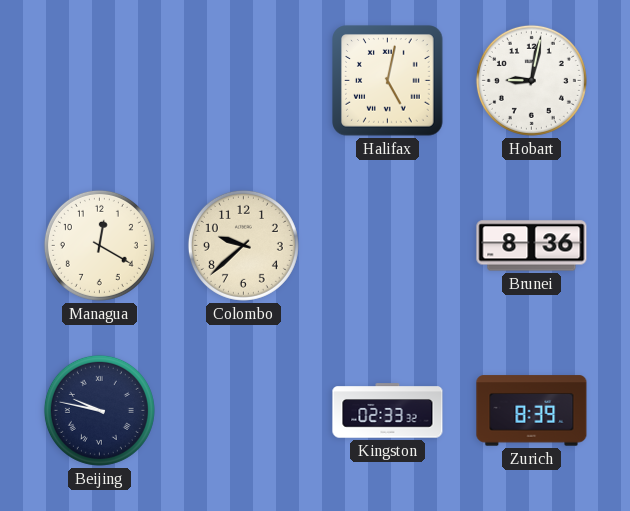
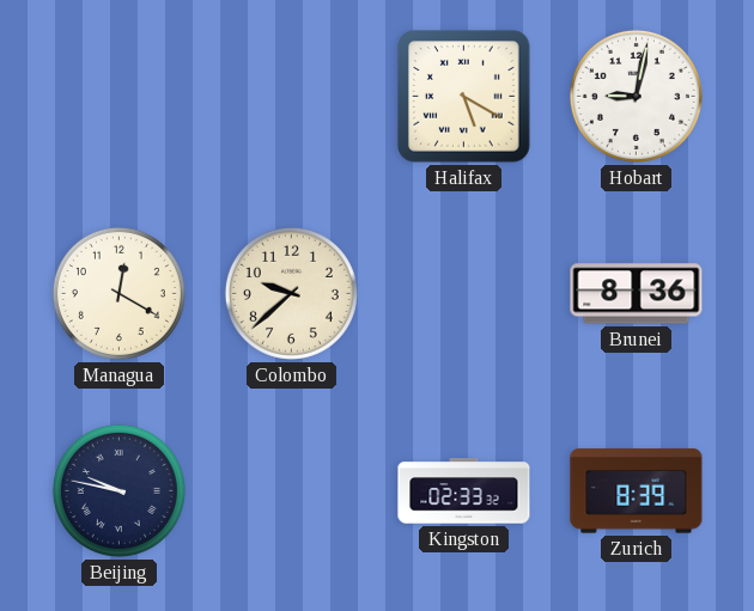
Halifax: 5:02 -> 5:20 (464, 97)
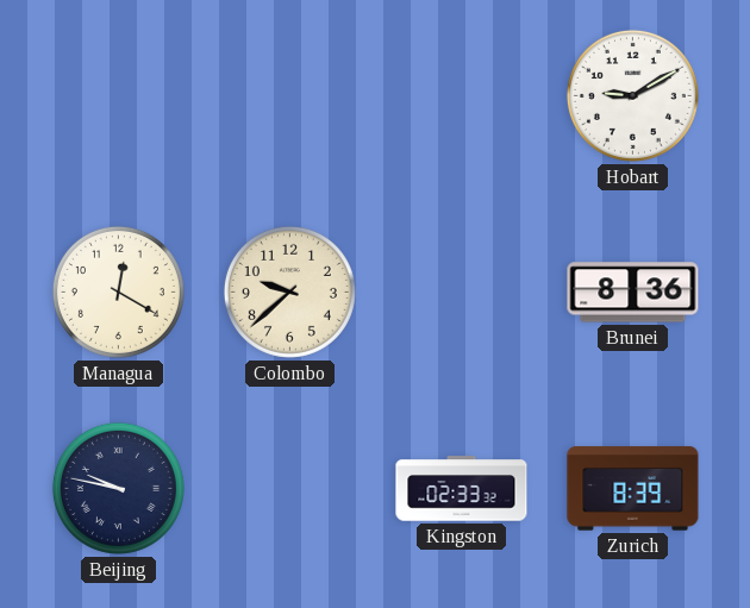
Halifax: 5:20 -> none (464, 97)
Hobart: 9:02 -> 9:10 (632, 95)
